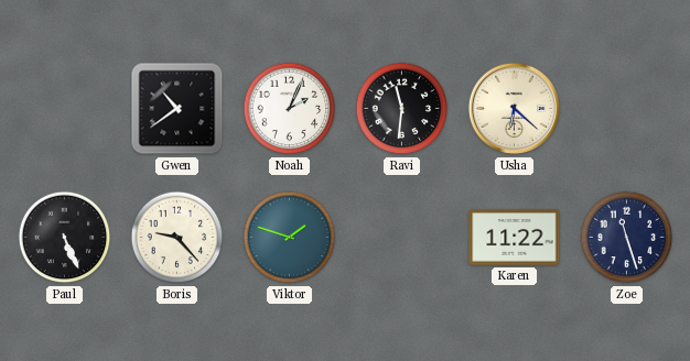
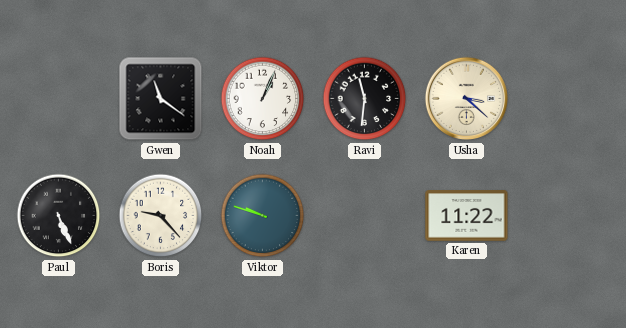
Gwen: 10:39 -> 11:21 (161, 99)
Noah: 2:04 -> 1:04 (263, 99)
Usha: 6:22 -> 3:22 (467, 99)
Viktor: 1:48 -> 9:48 (263, 216)
Zoe: 11:27 -> none (627, 238)
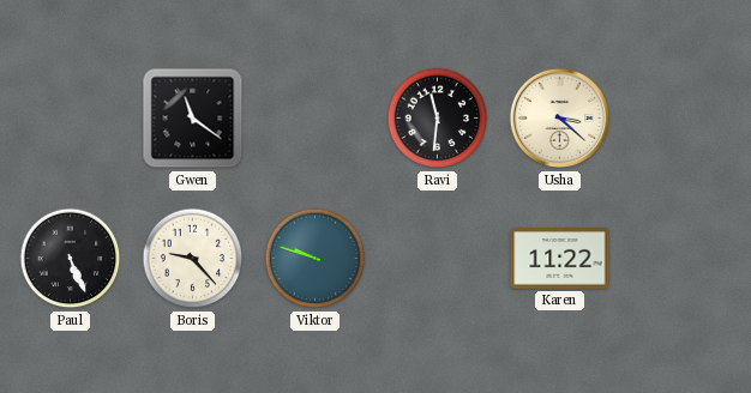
Noah: 1:04 -> none (263, 99)
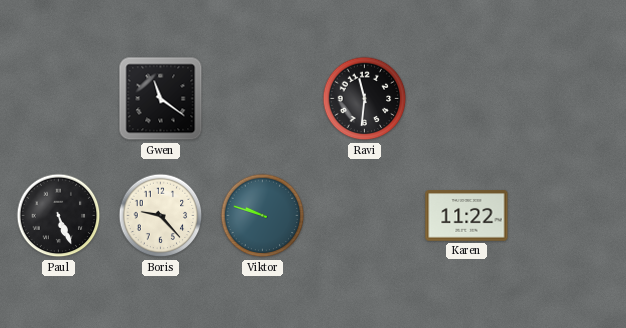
Usha: 3:22 -> none (560, 119)
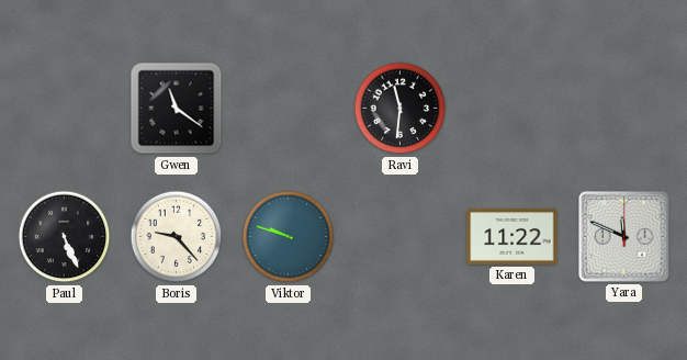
Yara: none -> 11:49 (624, 237)
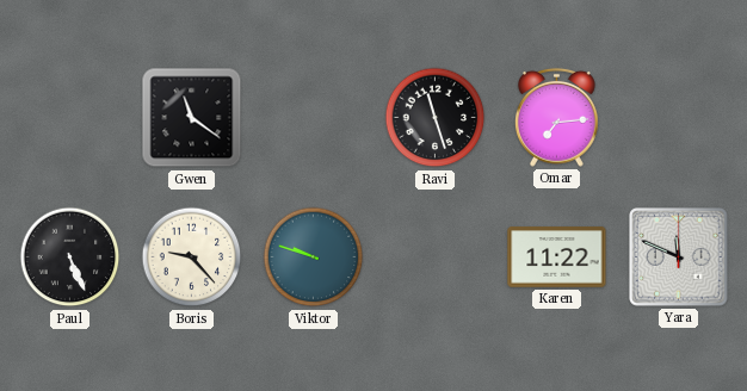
Ravi: 11:31 -> 11:27 (436, 118)
Omar: none -> 7:14 (556, 117)
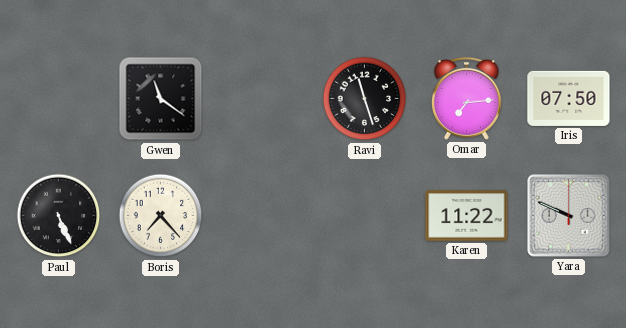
Iris: none -> 07:50 (569, 98)
Boris: 9:23 -> 7:23 (161, 216)
Viktor: 9:48 -> none (314, 257)
Yara: 11:49 -> 9:49 (569, 216)
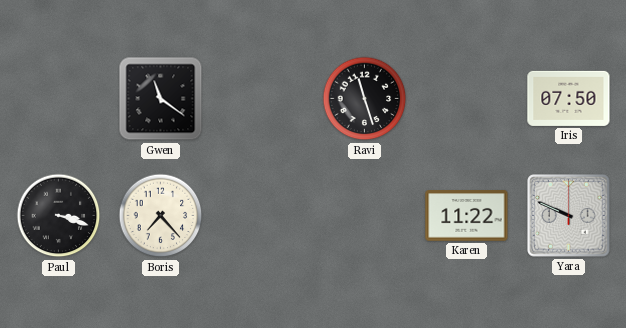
Omar: 7:14 -> none (466, 98)
Paul: 5:26 -> 3:18 (59, 216)
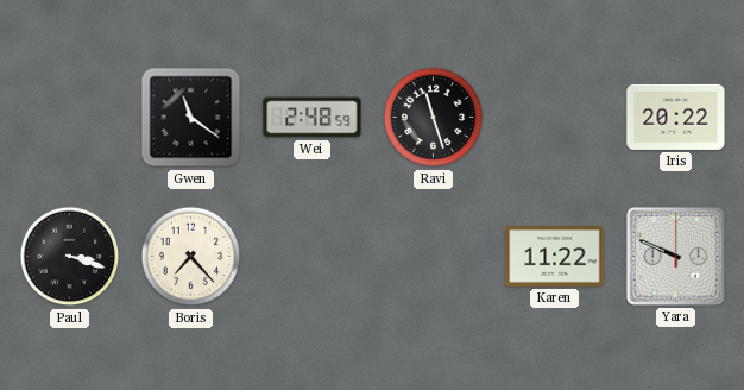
Wei: none -> 2:48 (313, 118)
Iris: 07:50 -> 20:22 (676, 117)
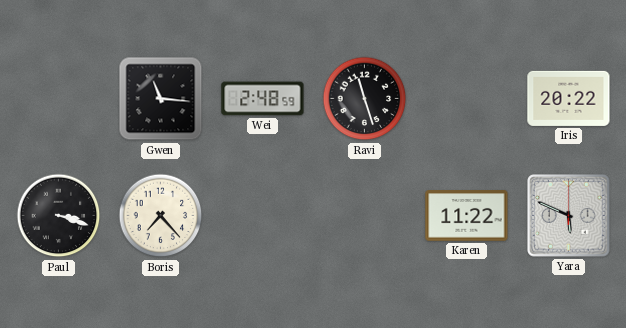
Gwen: 11:21 -> 11:16 (161, 99)
Yara: 9:49 -> 5:49 (569, 216)
